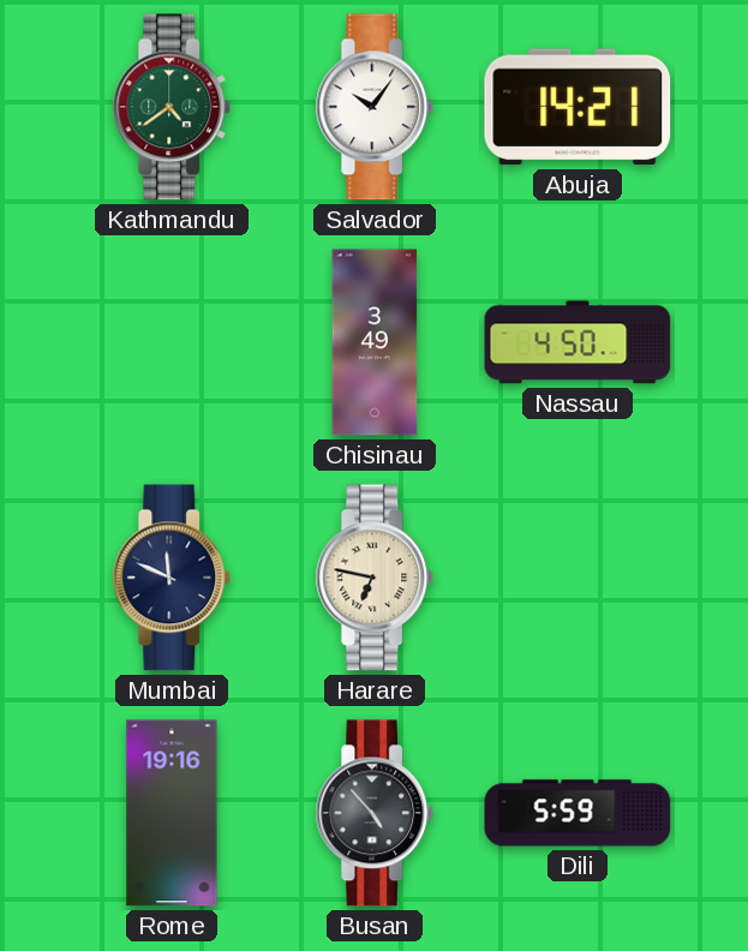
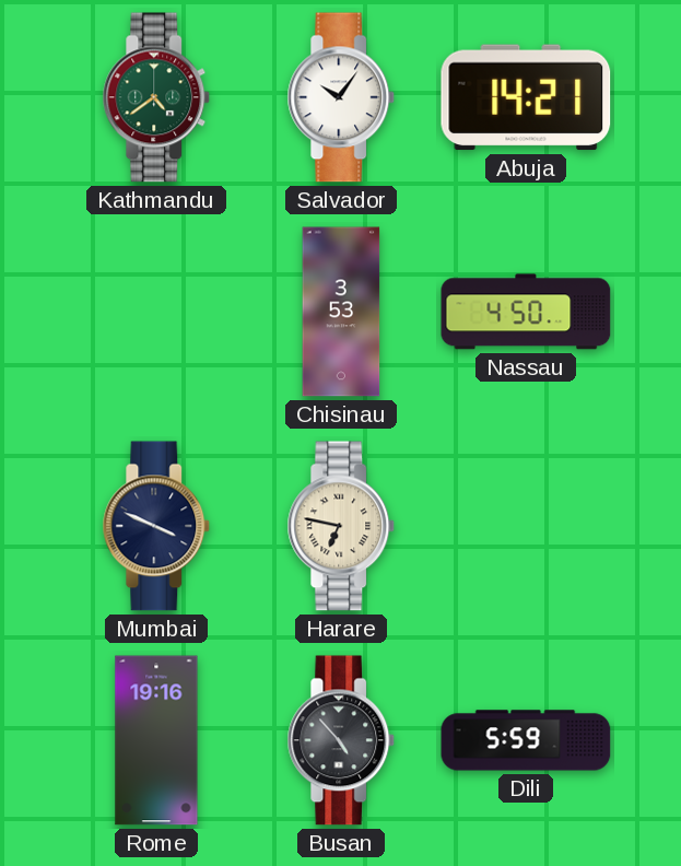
Chisinau: 3:49 -> 3:53 (341, 312)
Mumbai: 11:49 -> 3:49 (156, 526)
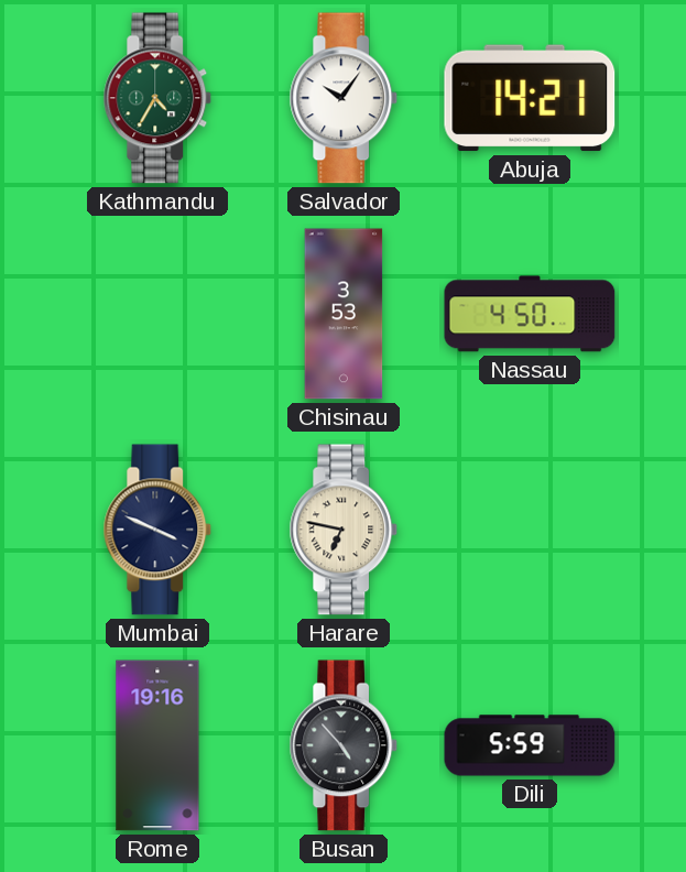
Kathmandu: 4:39 -> 4:35 (157, 98)
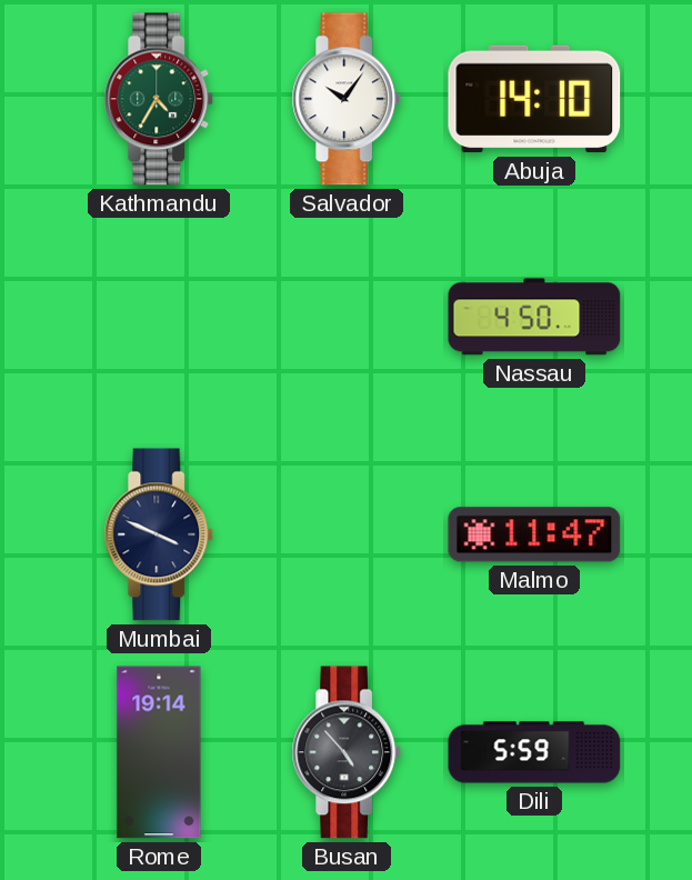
Abuja: 14:21 -> 14:10 (534, 99)
Chisinau: 3:53 -> none (344, 314)
Harare: 6:47 -> none (344, 530)
Malmo: none -> 11:47 (534, 534)
Rome: 19:16 -> 19:14 (159, 752)
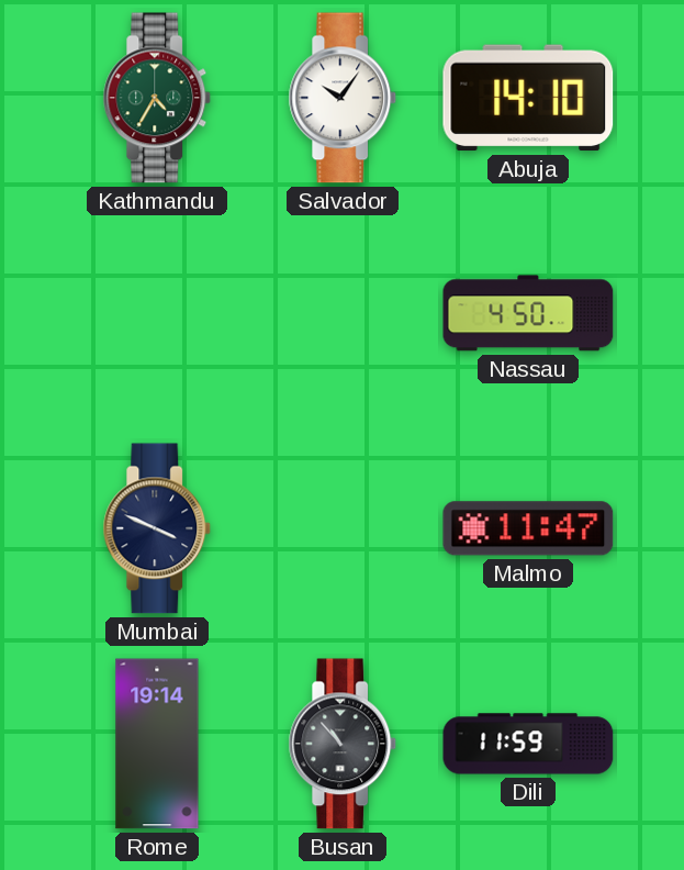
Busan: 4:53 -> 10:53 (343, 744)
Dili: 5:59 -> 11:59 (528, 744)
